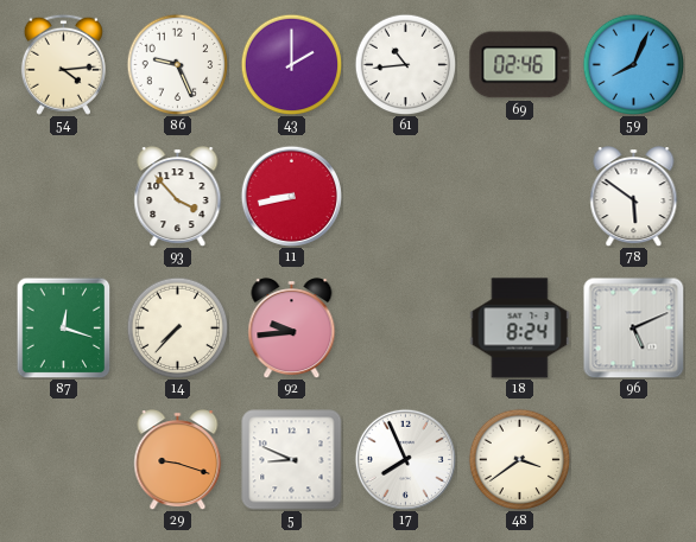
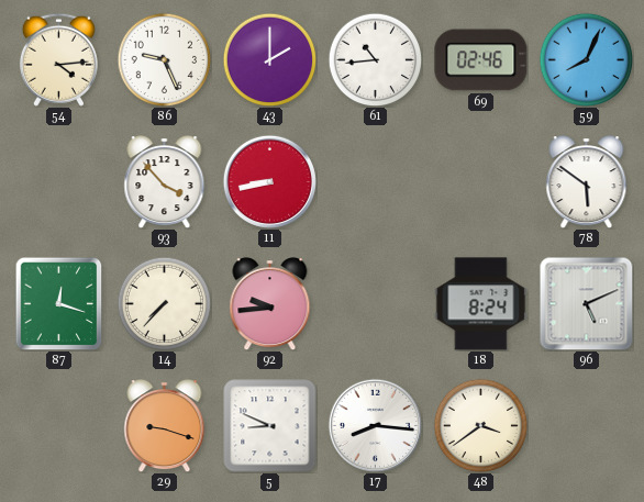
17: 7:56 -> 8:16 (375, 425)
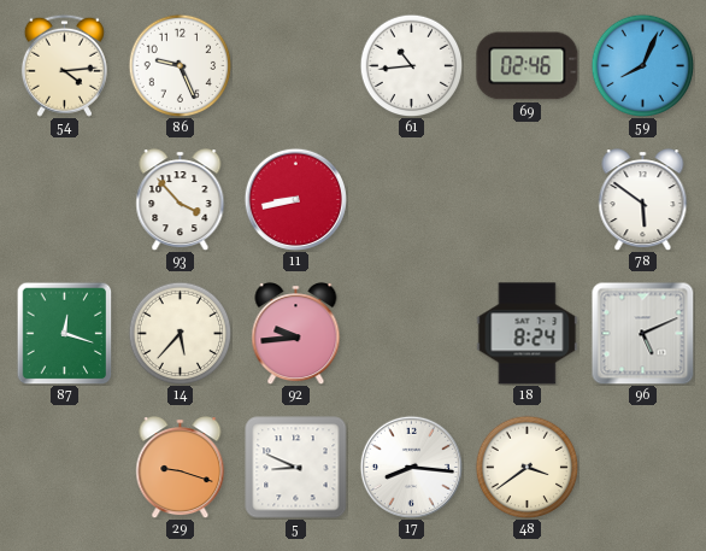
43: 2:00 -> none (269, 59)
14: 7:37 -> 5:37 (180, 333)
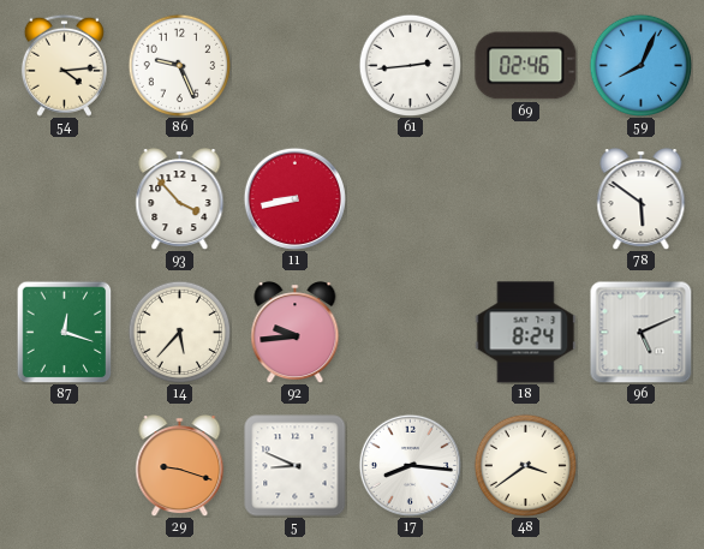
61: 10:44 -> 2:44 (410, 65)
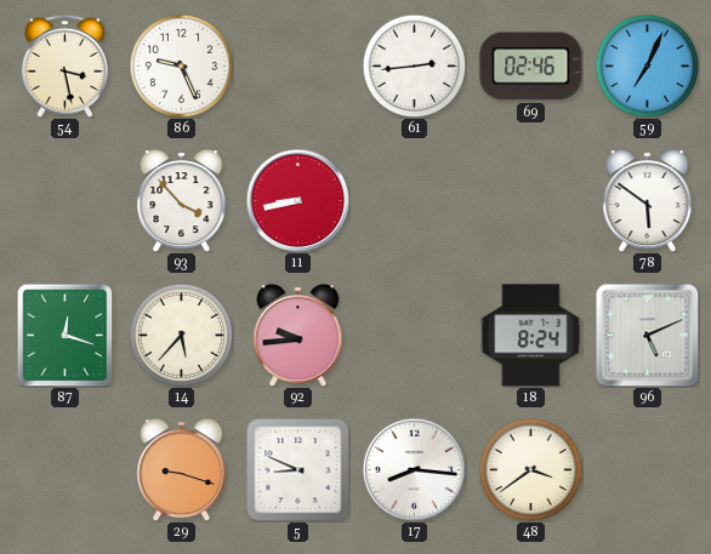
54: 4:14 -> 3:28 (64, 65)
59: 8:04 -> 7:04 (647, 65)
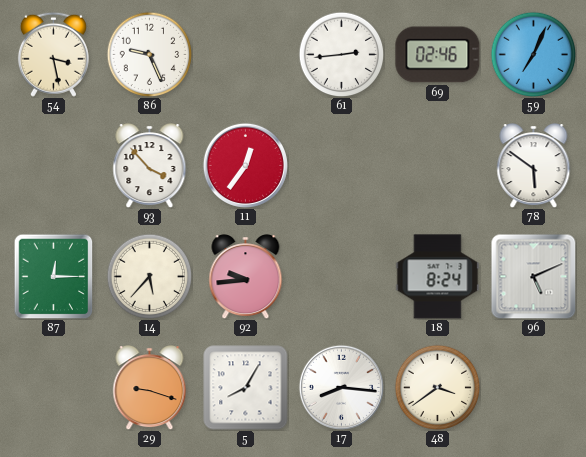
11: 8:43 -> 12:36 (245, 165)
87: 12:18 -> 12:15 (54, 276)
5: 8:49 -> 8:05 (246, 388)
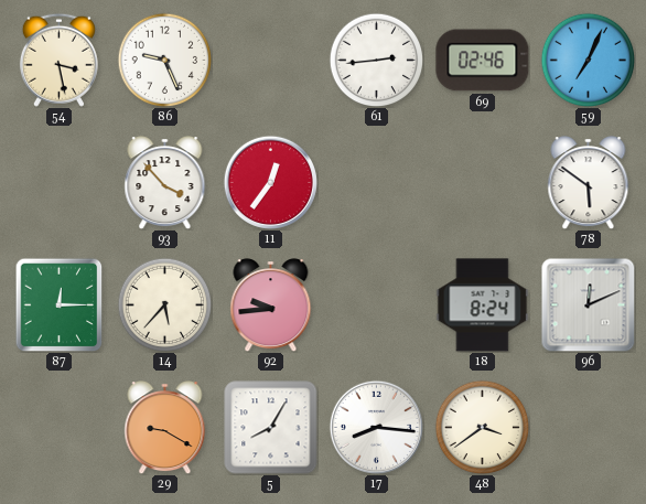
96: 5:11 -> 12:11 (588, 304)
29: 9:18 -> 9:20 (165, 428)
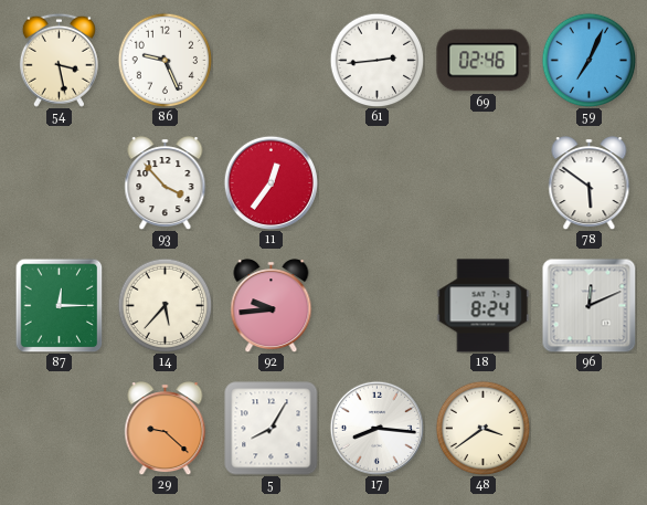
29: 9:20 -> 9:22 (166, 429)
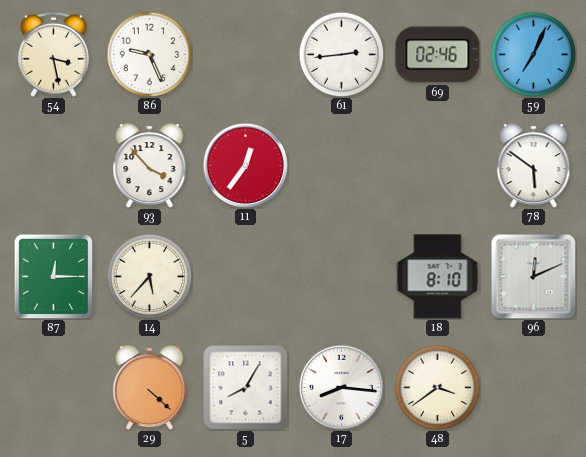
92: 9:44 -> none (272, 306)
18: 8:24 -> 8:10 (438, 277)
29: 9:22 -> 4:22 (150, 388)
